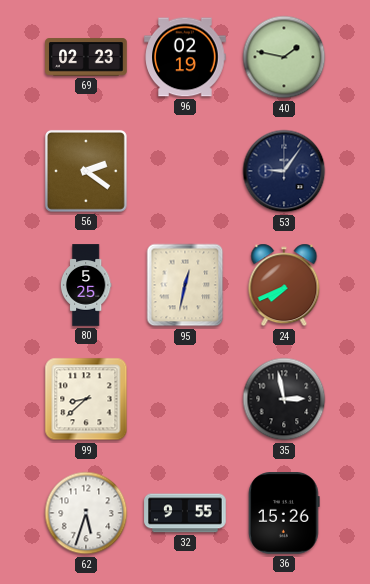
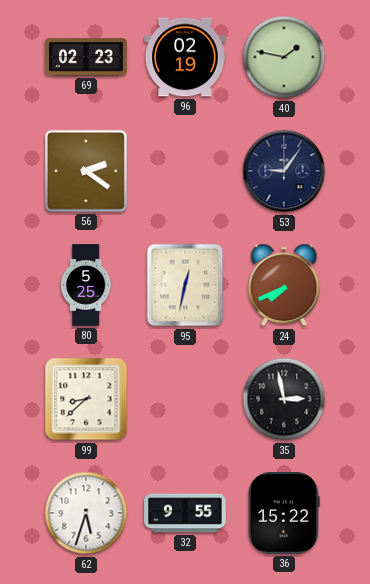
36: 15:26 -> 15:22 (284, 513)
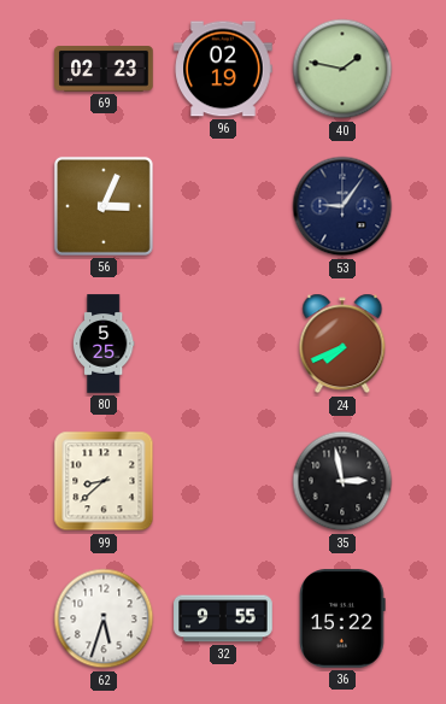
56: 2:21 -> 3:04 (104, 206)
95: 12:32 -> none (185, 285)
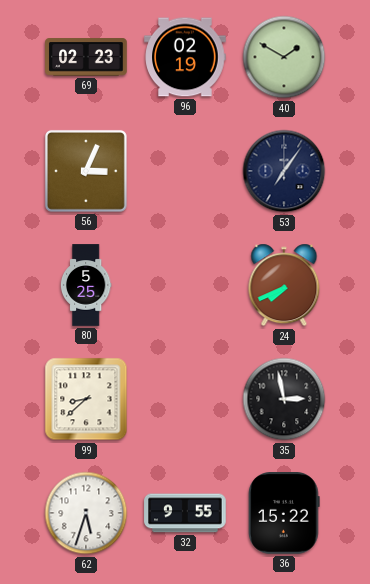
40: 1:47 -> 1:50 (284, 57)
53: 9:06 -> 7:06 (284, 171)
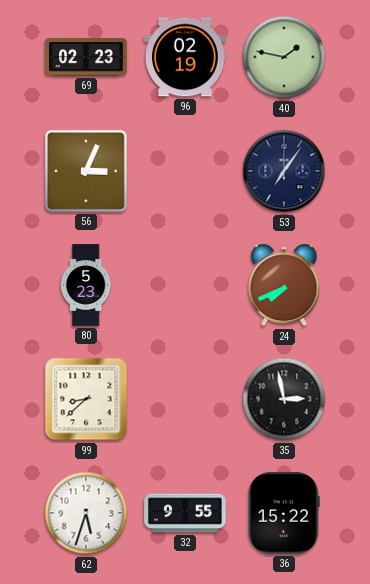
40: 1:50 -> 1:47 (284, 57)
80: 5:25 -> 5:23 (86, 285)
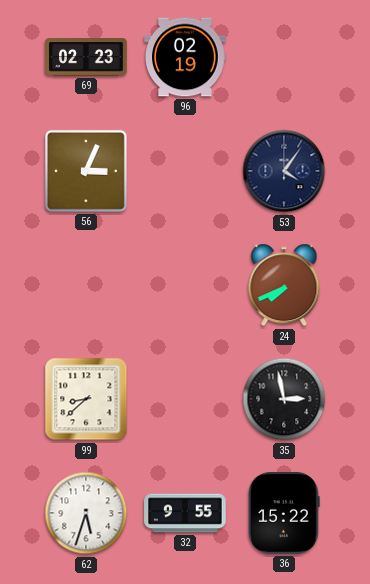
40: 1:47 -> none (284, 57)
53: 7:06 -> 4:06 (284, 171)
80: 5:23 -> none (86, 285)
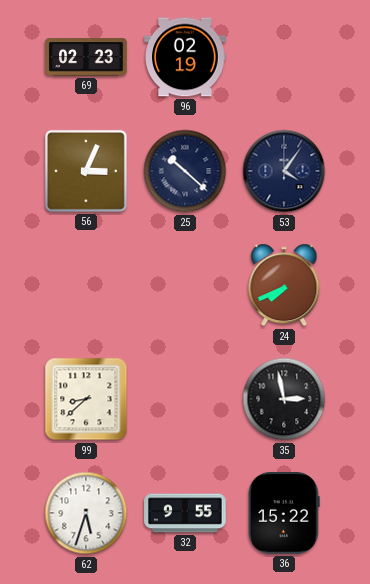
25: none -> 10:22 (185, 171)
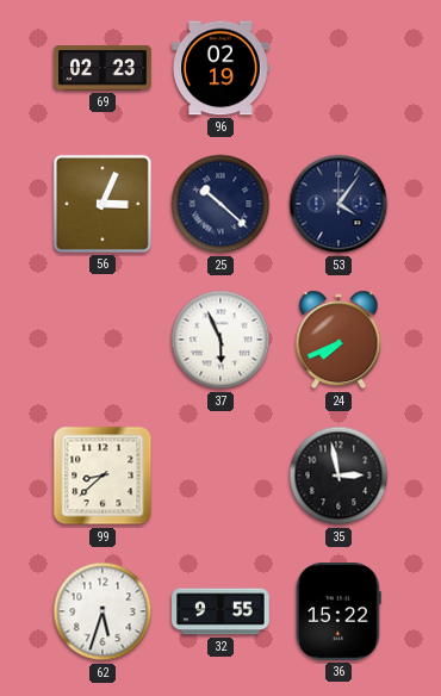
37: none -> 5:56 (220, 340)
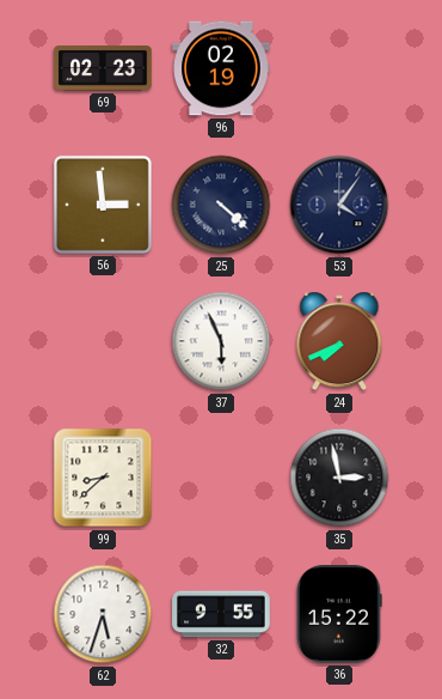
56: 3:04 -> 2:59 (103, 205)
25: 10:22 -> 4:22 (221, 205)
